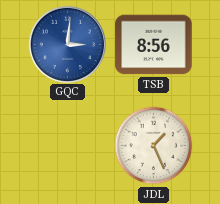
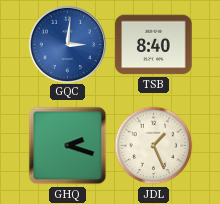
TSB: 8:56 -> 8:40 (154, 45)
GHQ: none -> 2:18 (68, 146)
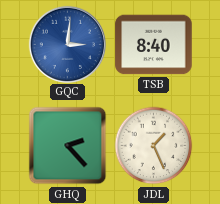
GHQ: 2:18 -> 2:23 (68, 146)
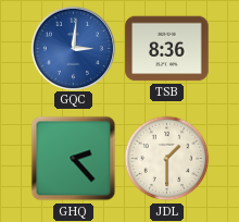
TSB: 8:40 -> 8:36 (167, 49)
JDL: 1:26 -> 1:30 (167, 159)
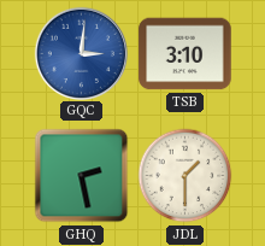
TSB: 8:36 -> 3:10 (185, 54)
GHQ: 2:23 -> 2:28 (82, 176)
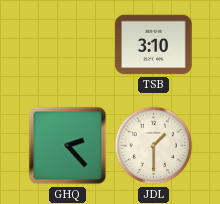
GQC: 3:01 -> none (81, 53)
GHQ: 2:28 -> 2:23 (68, 146)
